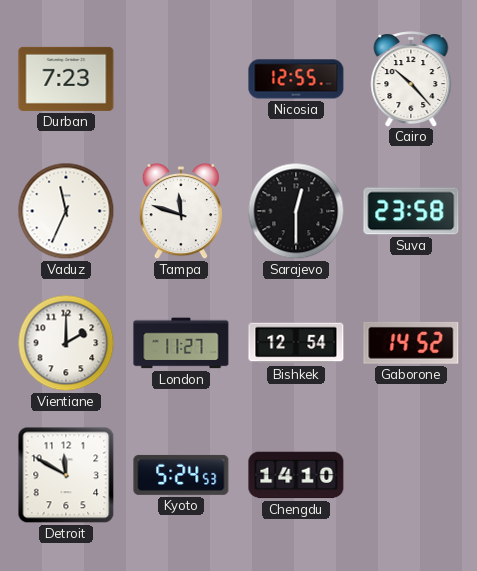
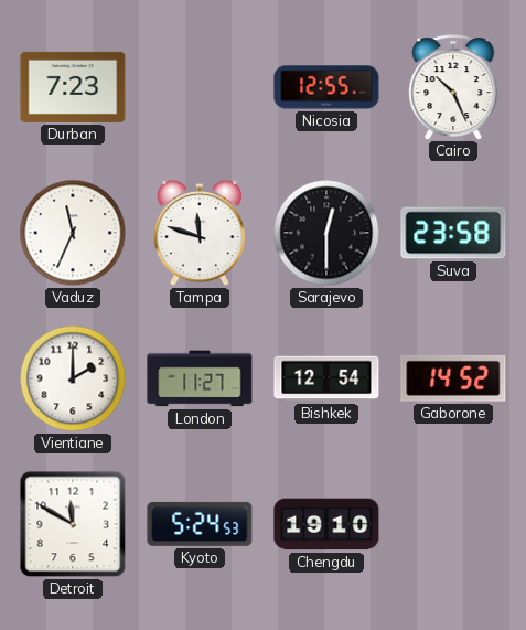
Cairo: 10:23 -> 10:26 (453, 87)
Chengdu: 14:10 -> 19:10 (326, 524)
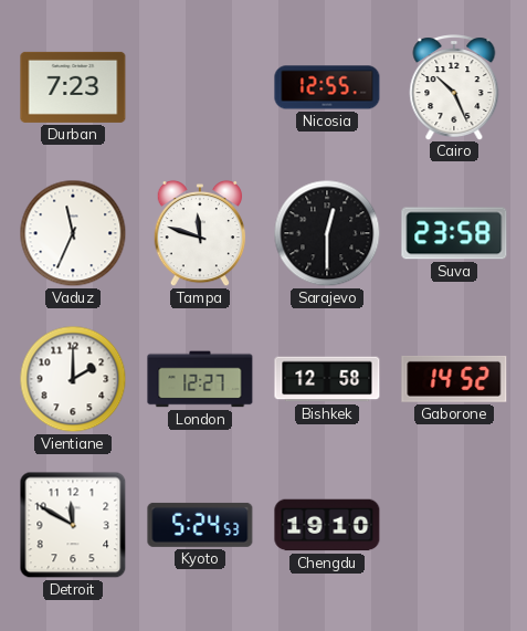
London: 11:27 -> 12:27 (200, 379)
Bishkek: 12:54 -> 12:58 (327, 379)
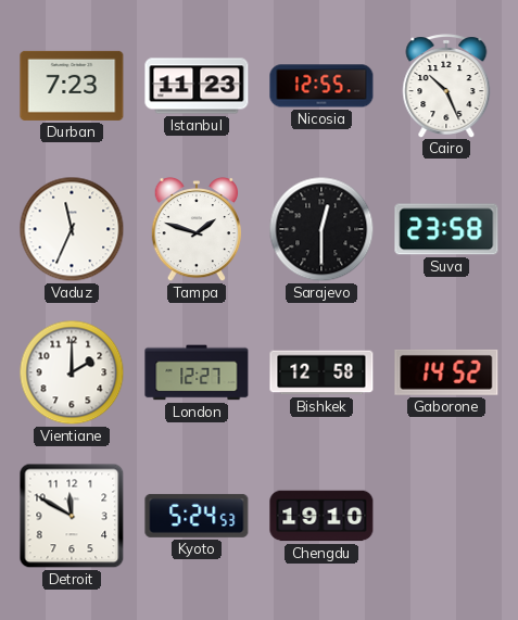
Istanbul: none -> 11:23 (197, 86)
Tampa: 11:48 -> 1:48 (195, 229)
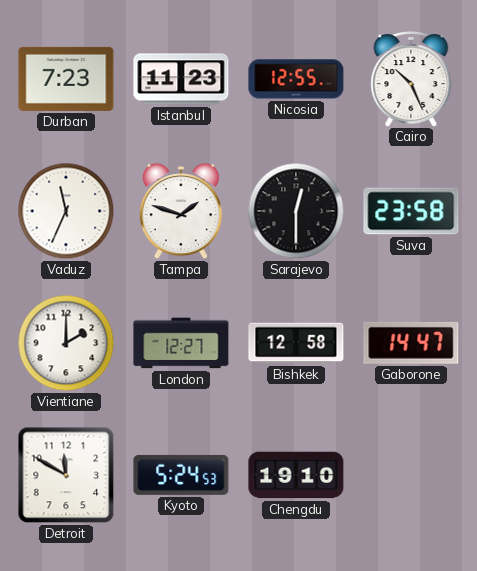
Gaborone: 14:52 -> 14:47 (411, 343)
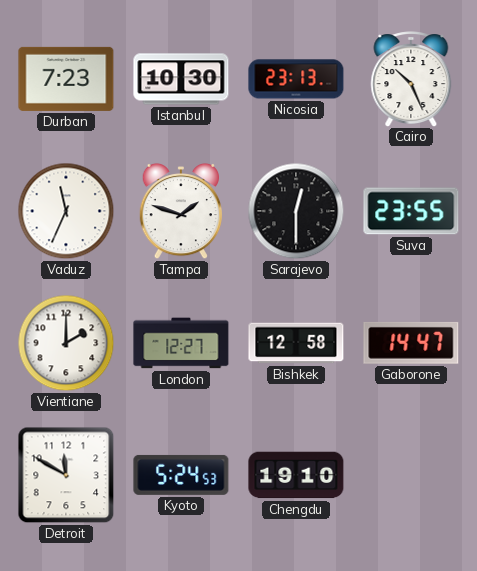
Istanbul: 11:23 -> 10:30 (181, 79)
Nicosia: 12:55 -> 23:13 (296, 79)
Suva: 23:58 -> 23:55 (411, 211)
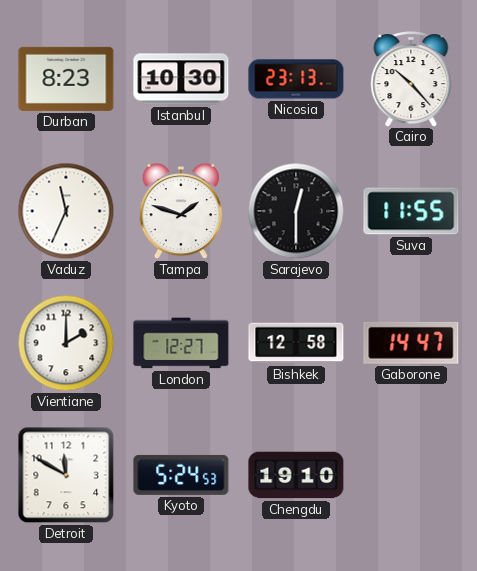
Durban: 7:23 -> 8:23 (66, 79)
Cairo: 10:26 -> 10:23 (411, 79)
Suva: 23:55 -> 11:55 (411, 211)
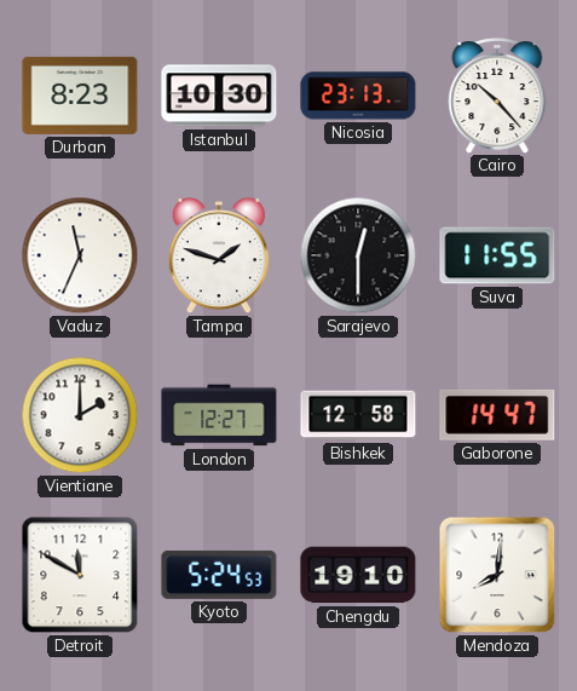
Mendoza: none -> 8:01 (497, 575)
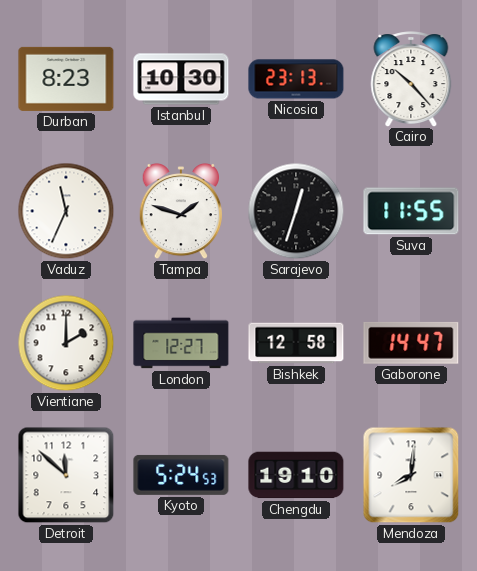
Sarajevo: 12:30 -> 12:33 (296, 211)
Detroit: 11:50 -> 11:52 (66, 475)
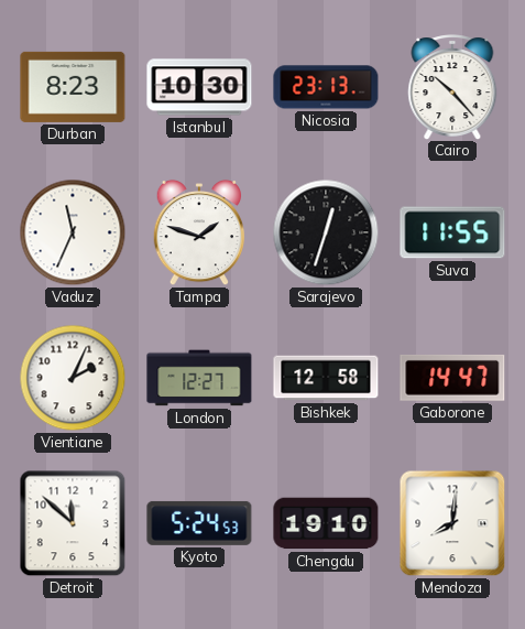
Vientiane: 2:00 -> 2:04 (73, 378)
